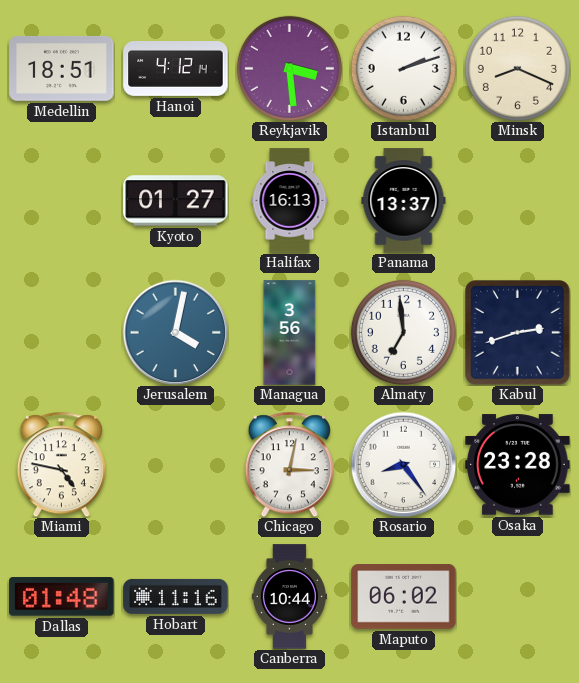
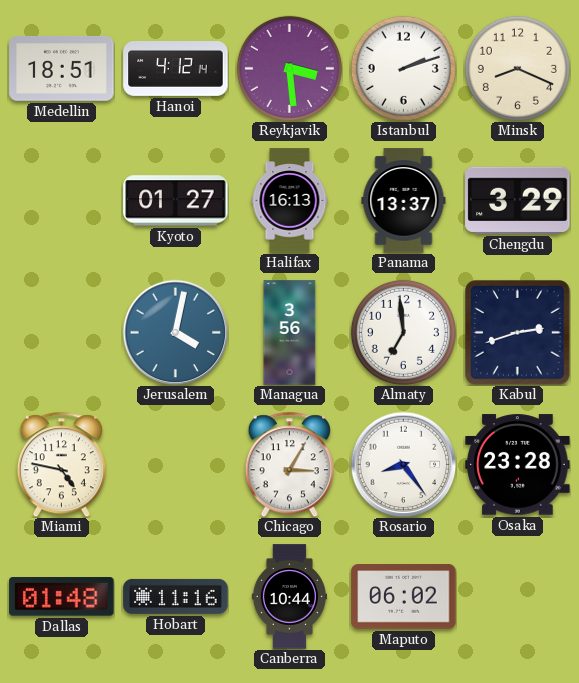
Chengdu: none -> 3:29 (518, 200)
Chicago: 3:02 -> 3:05 (289, 464)
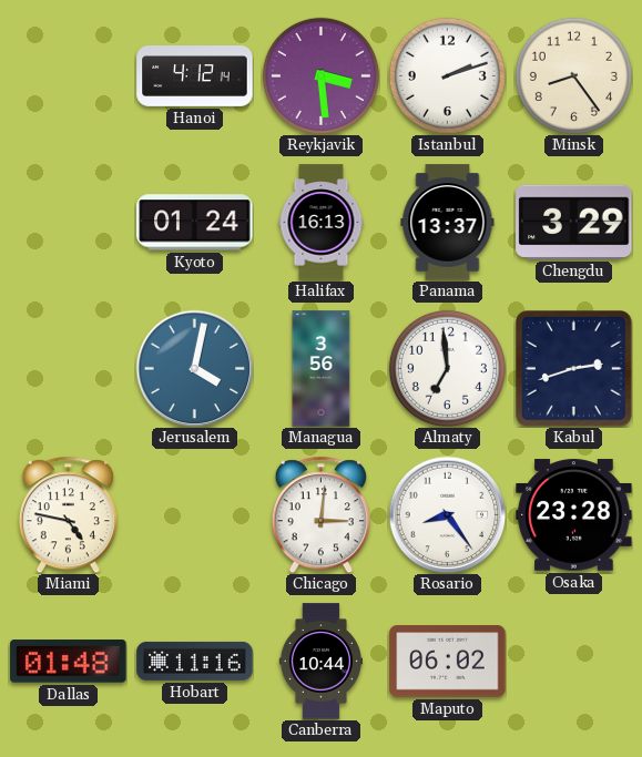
Medellin: 18:51 -> none (62, 68)
Minsk: 8:19 -> 8:24 (573, 75)
Kyoto: 01:27 -> 01:24 (195, 223)
Chicago: 3:05 -> 3:01 (320, 514)
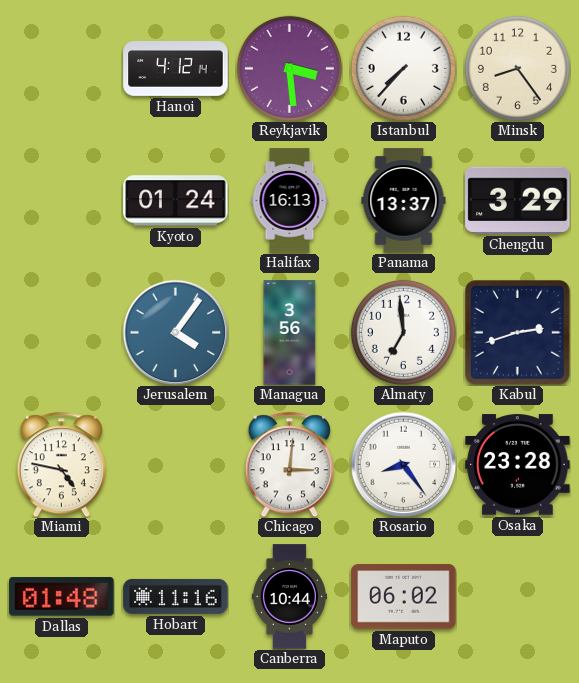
Istanbul: 2:12 -> 7:37 (403, 68)
Jerusalem: 4:02 -> 4:06 (175, 332)
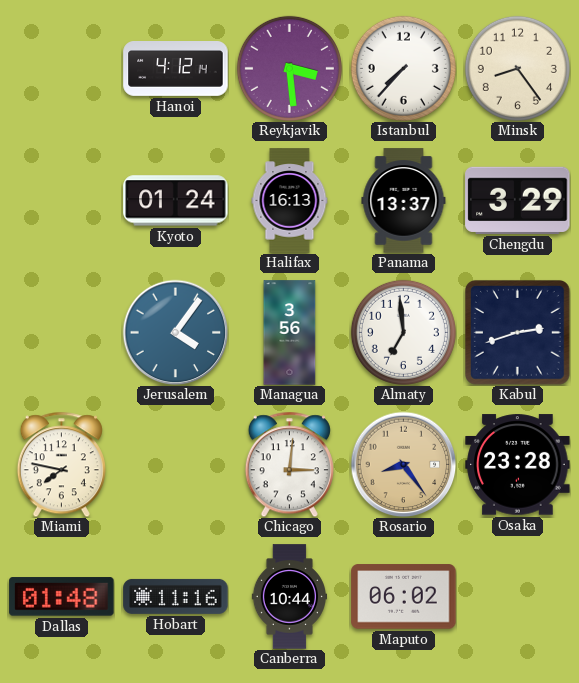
Miami: 4:47 -> 7:47 (61, 464)
Rosario dial: white -> champagne (403, 464)
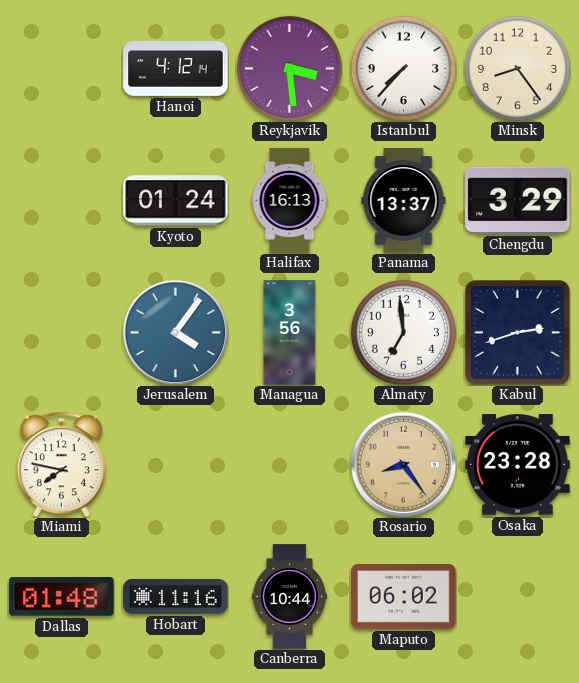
Chicago: 3:01 -> none (289, 464)
